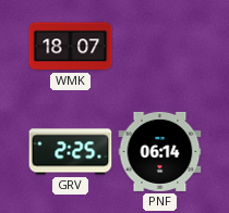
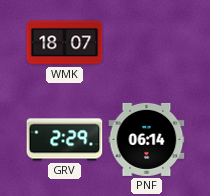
GRV: 2:25 -> 2:29 (65, 140)
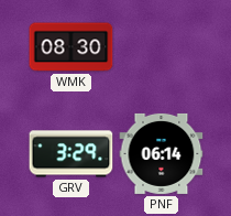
WMK: 18:07 -> 08:30 (71, 47)
GRV: 2:29 -> 3:29 (71, 154)
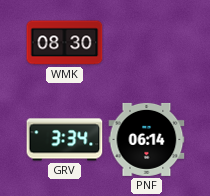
GRV: 3:29 -> 3:34 (65, 140)
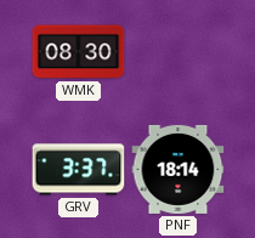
GRV: 3:34 -> 3:37 (79, 170)
PNF: 06:14 -> 18:14 (178, 169)
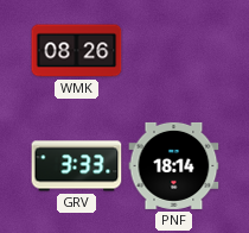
WMK: 08:30 -> 08:26 (77, 51)
GRV: 3:37 -> 3:33 (77, 166)
